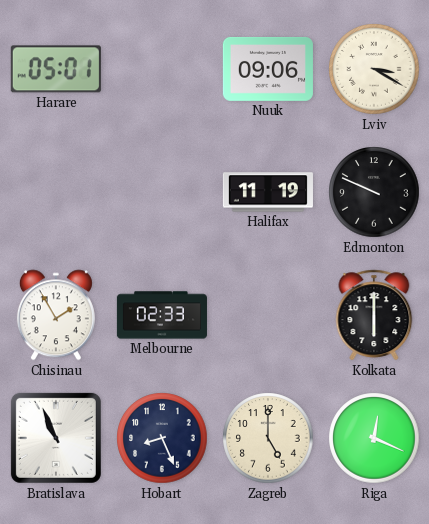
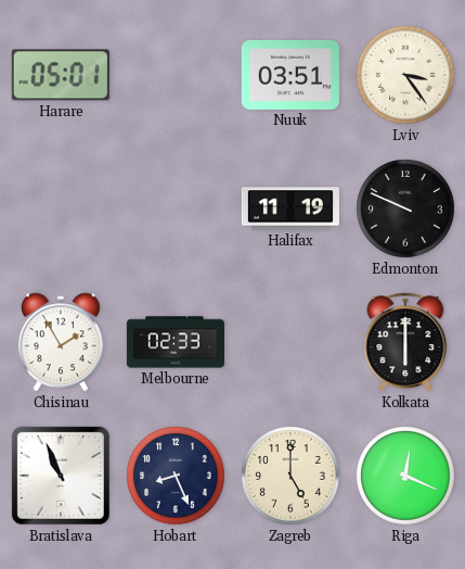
Nuuk: 09:06 -> 03:51 (290, 75)
Lviv: 3:20 -> 3:24 (405, 75)
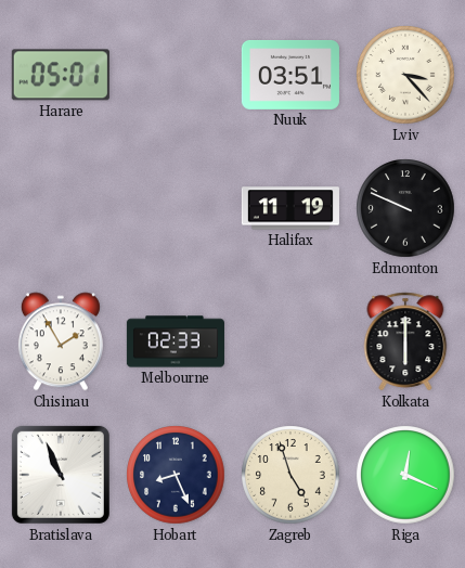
Lviv: 3:24 -> 3:23 (405, 75)
Zagreb: 5:00 -> 4:57 (290, 475)
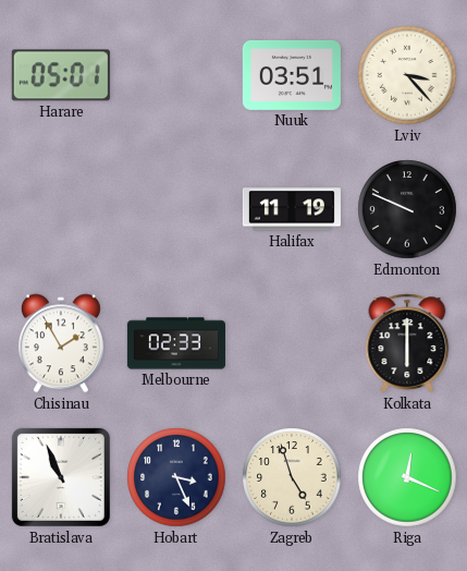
Hobart: 8:26 -> 3:26 (176, 477)
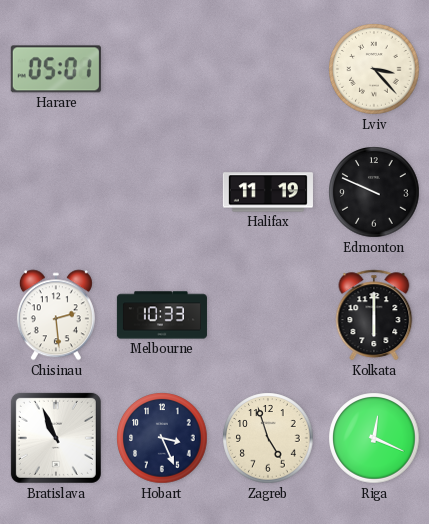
Nuuk: 03:51 -> none (292, 75)
Chisinau: 1:55 -> 2:29 (56, 315)
Melbourne: 02:33 -> 10:33 (162, 315)
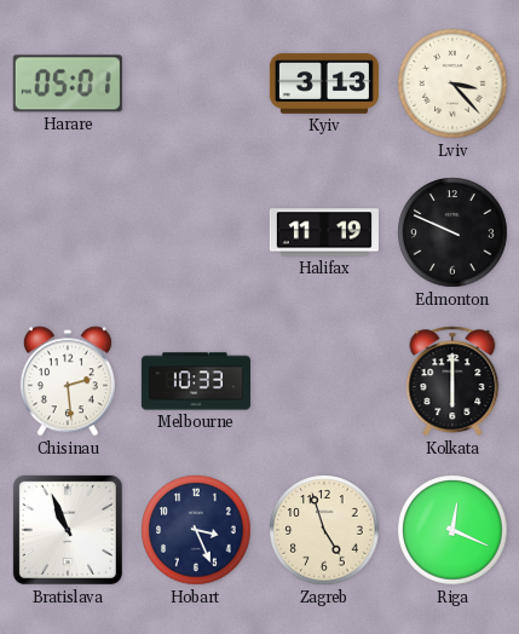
Kyiv: none -> 3:13 (324, 83)
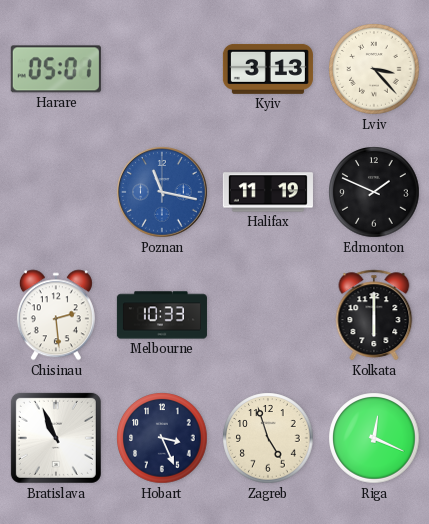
Poznan: none -> 11:17 (162, 192)
Edmonton: 9:49 -> 1:49 (374, 192)
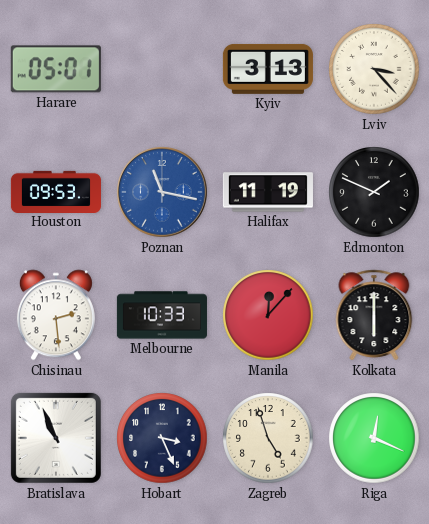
Houston: none -> 09:53 (56, 191)
Manila: none -> 12:07 (268, 315)
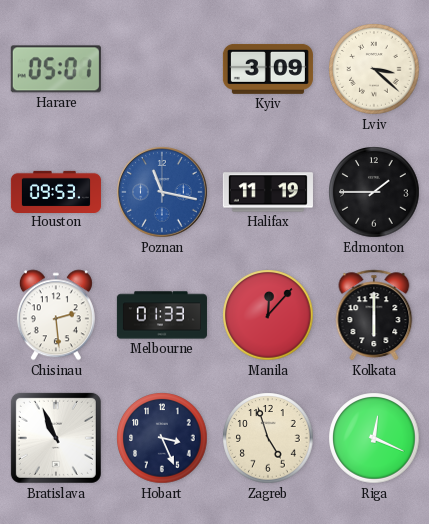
Kyiv: 3:13 -> 3:09 (268, 69)
Lviv: 3:23 -> 3:22 (374, 69)
Edmonton: 1:49 -> 1:45 (374, 192)
Melbourne: 10:33 -> 01:33 (162, 315)
